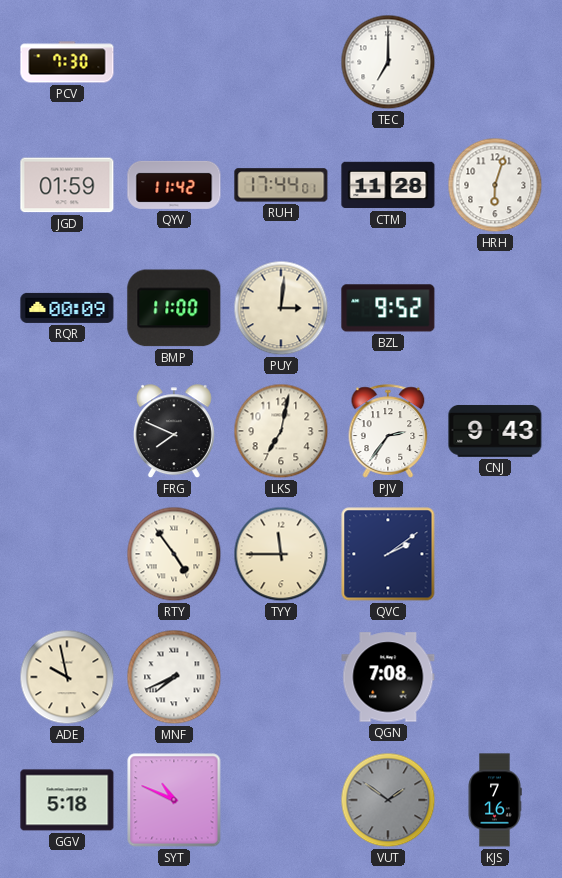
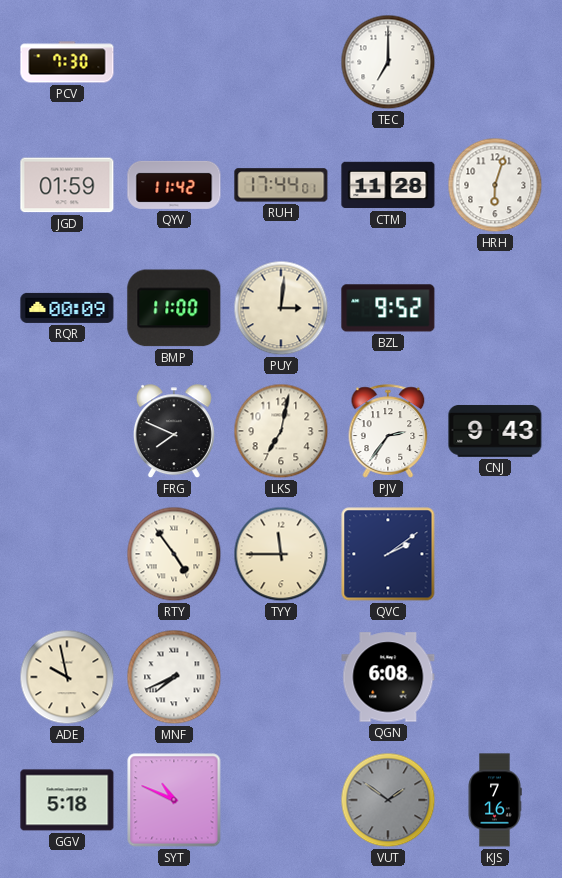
QGN: 7:08 -> 6:08 (388, 677)
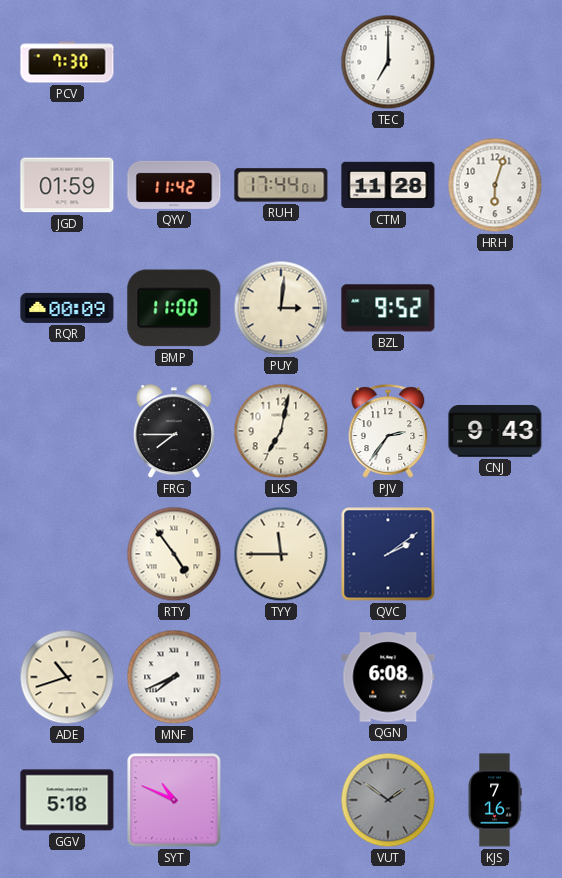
FRG: 7:49 -> 7:45 (174, 432)
ADE: 9:58 -> 10:42 (67, 677)
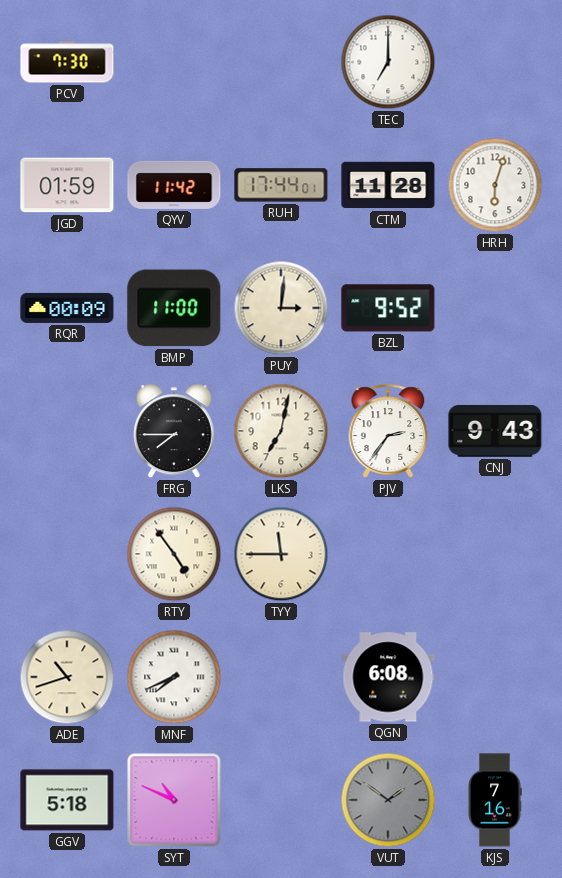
QVC: 2:09 -> none (388, 554)
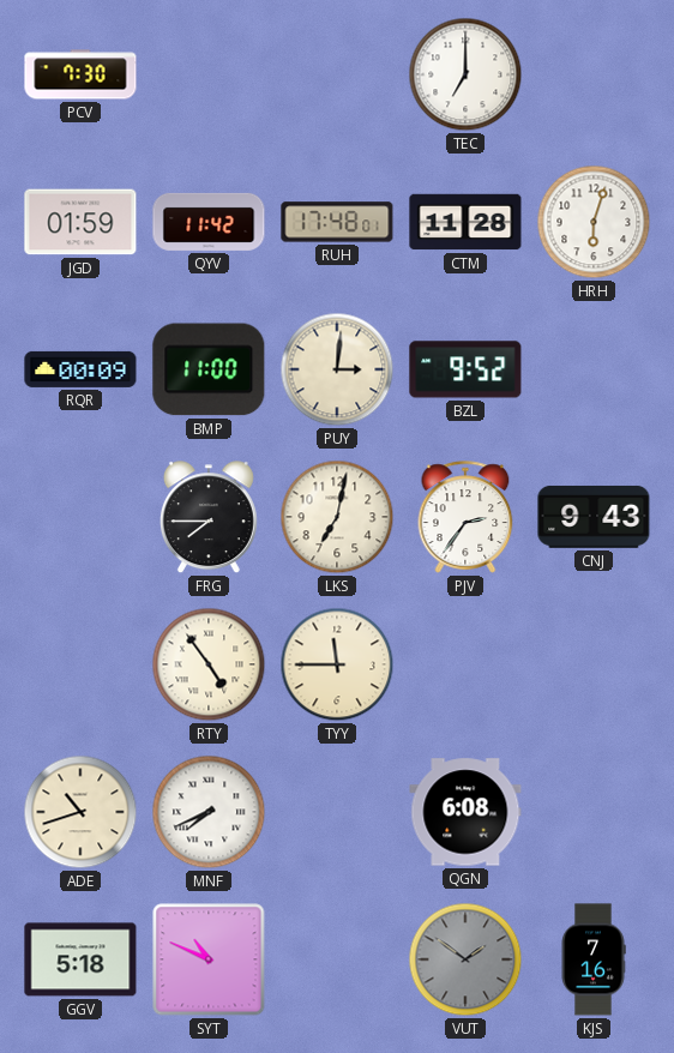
RUH: 17:44 -> 17:48 (337, 222)
